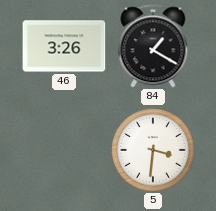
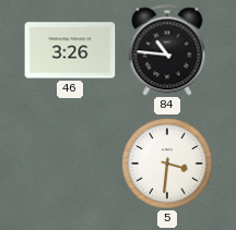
84: 1:20 -> 10:46 (167, 50)
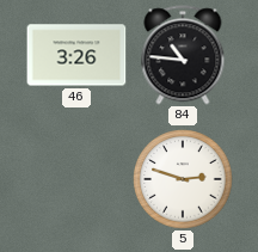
5: 3:31 -> 2:48 (183, 179)
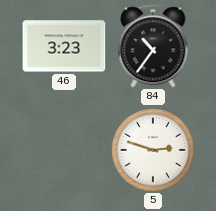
46: 3:26 -> 3:23 (64, 46)
84: 10:46 -> 10:36 (153, 46)
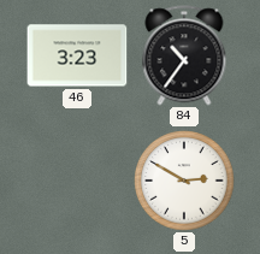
5: 2:48 -> 2:50 (184, 181)
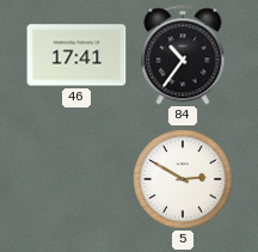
46: 3:23 -> 17:41 (76, 55)
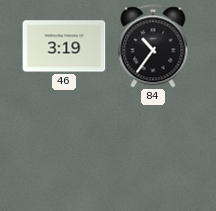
46: 17:41 -> 3:19 (64, 46)
5: 2:50 -> none (183, 179)
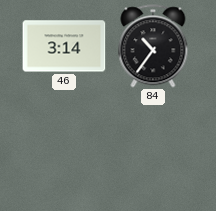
46: 3:19 -> 3:14 (64, 46)
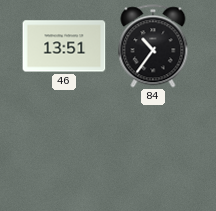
46: 3:14 -> 13:51 (64, 46)
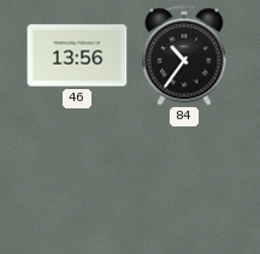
46: 13:51 -> 13:56 (77, 55)
